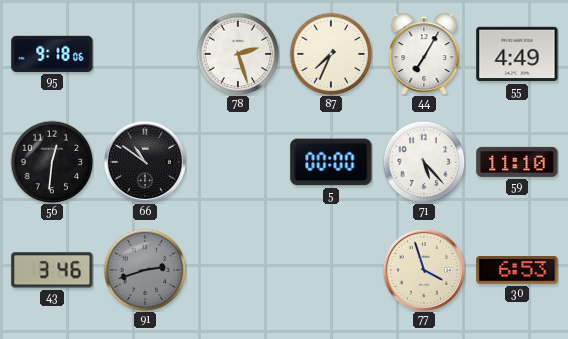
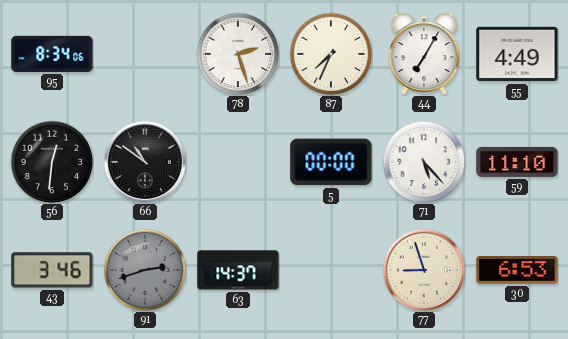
95: 9:18 -> 8:34 (52, 54)
63: none -> 14:37 (238, 270)
77: 3:57 -> 8:57 (424, 270)
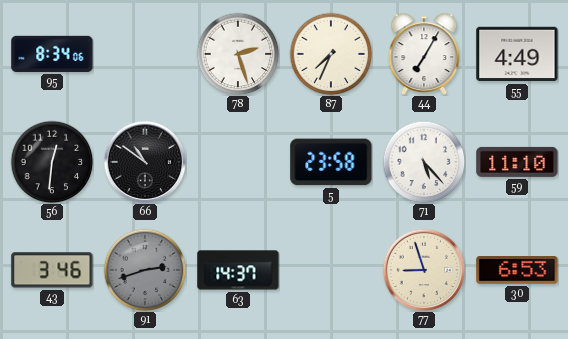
5: 00:00 -> 23:58 (331, 162)
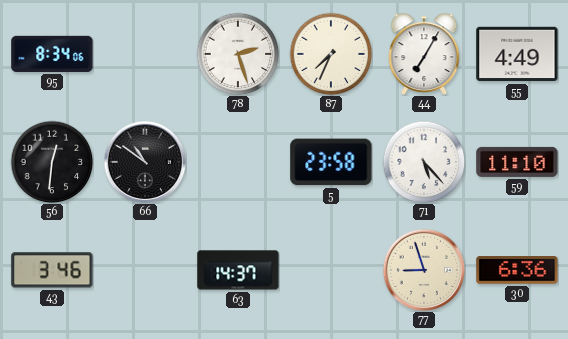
91: 2:42 -> none (145, 270)
30: 6:53 -> 6:36 (517, 270)
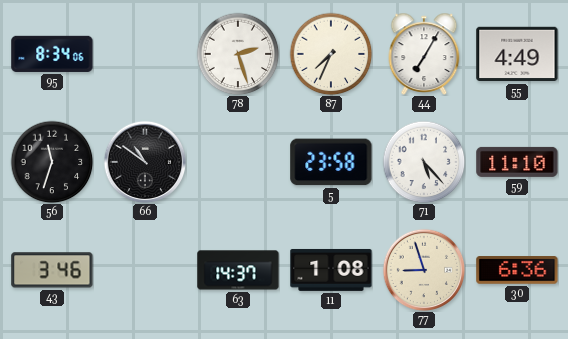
56: 12:31 -> 11:33 (52, 162)
11: none -> 1:08 (331, 270)
